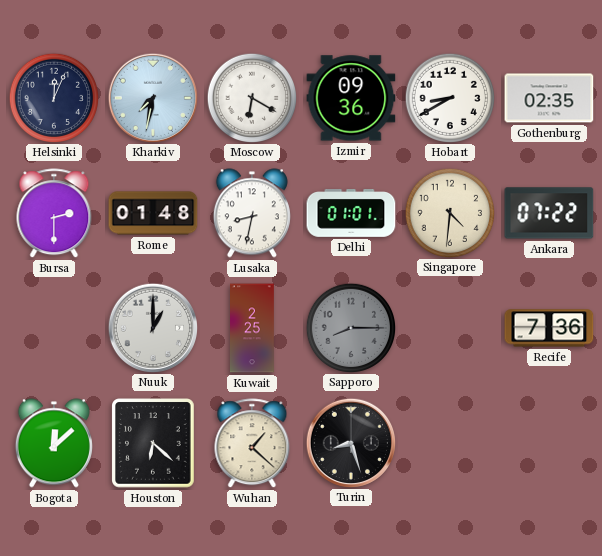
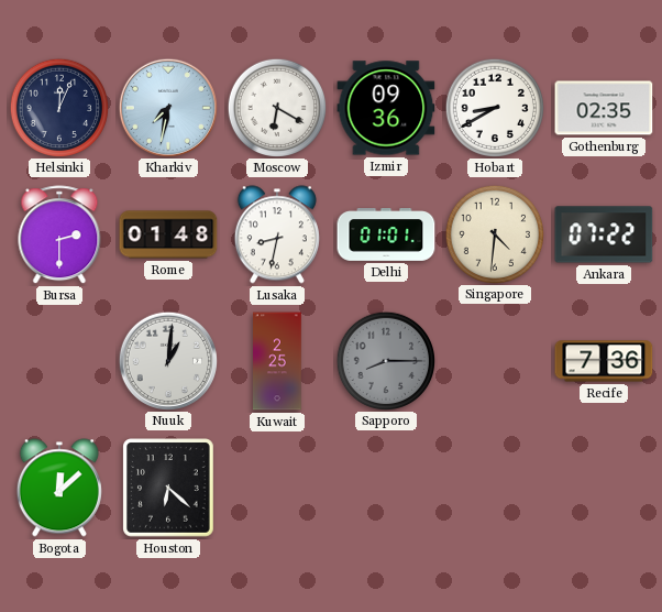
Nuuk: 1:00 -> 1:01 (167, 360)
Wuhan: 1:22 -> none (252, 444)
Turin: 8:27 -> none (350, 442)
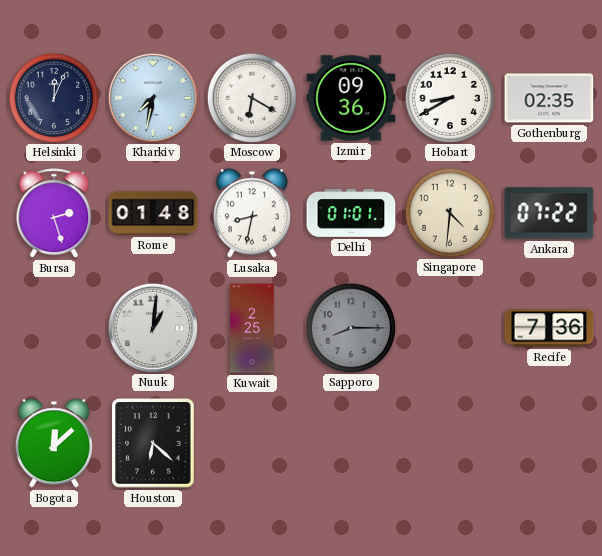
Bursa: 2:30 -> 2:27 (54, 214)
